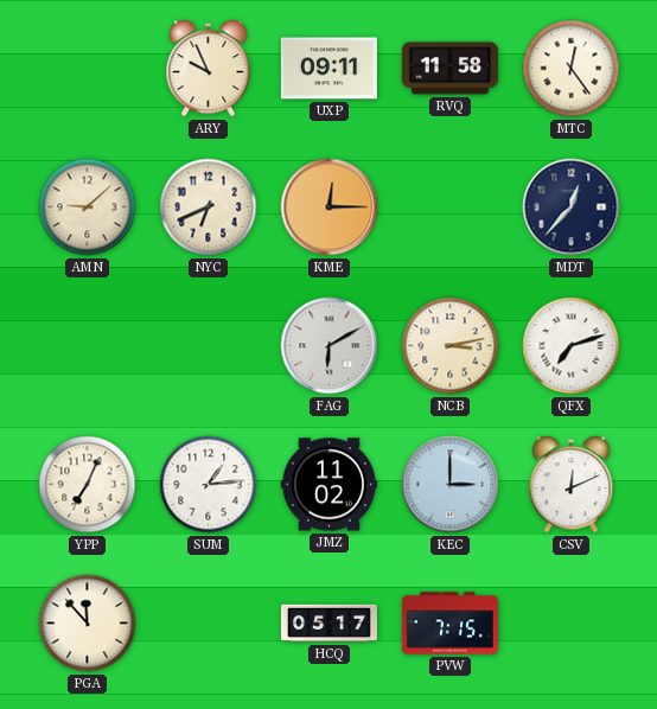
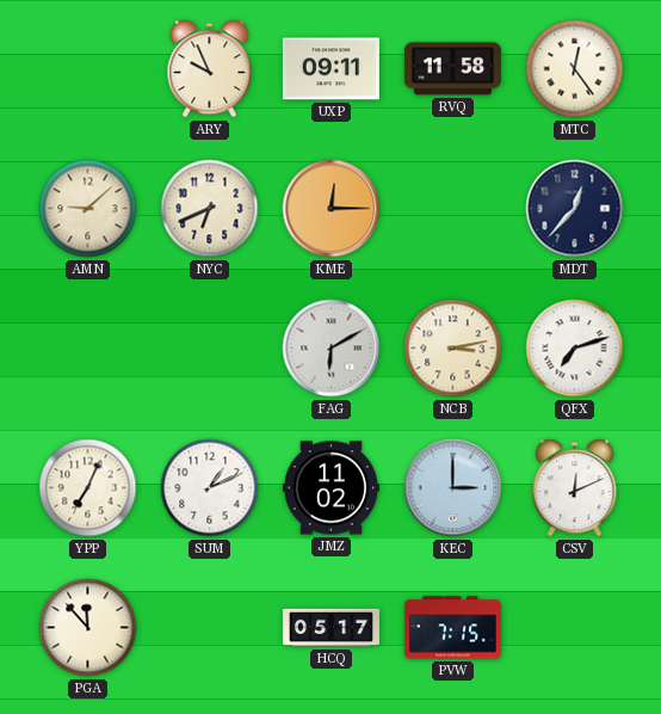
SUM: 1:14 -> 1:11 (210, 488)
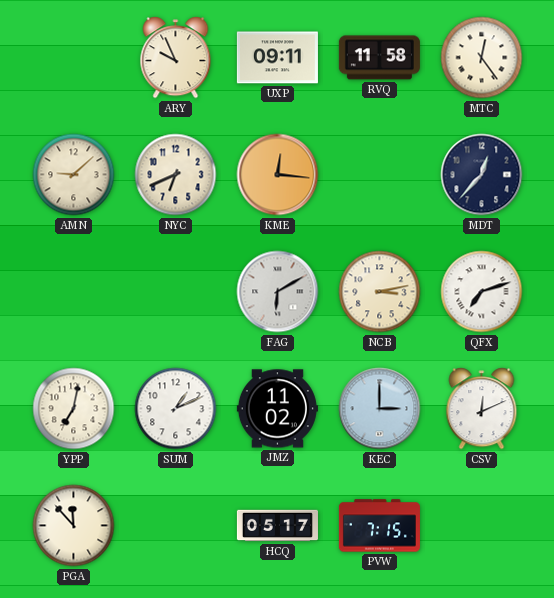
KME: 12:15 -> 12:16 (278, 175)
YPP: 7:04 -> 7:02 (74, 409)
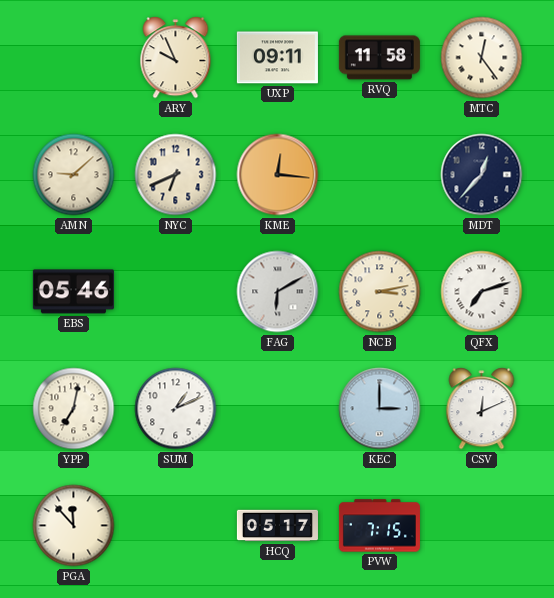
EBS: none -> 05:46 (73, 292)
JMZ: 11:02 -> none (277, 409)
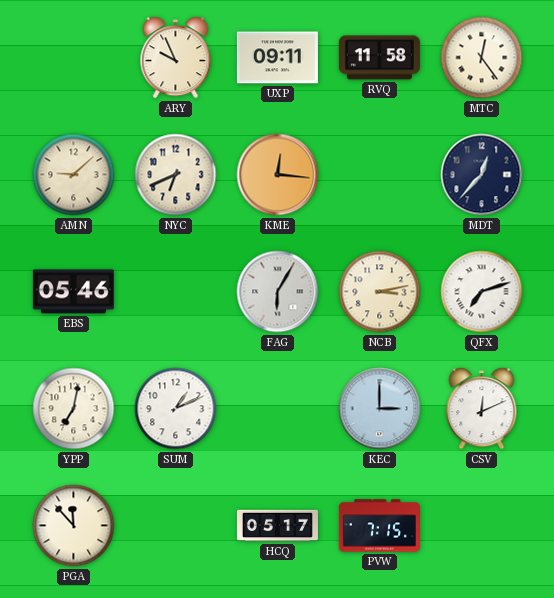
FAG: 6:10 -> 6:05 (278, 292)
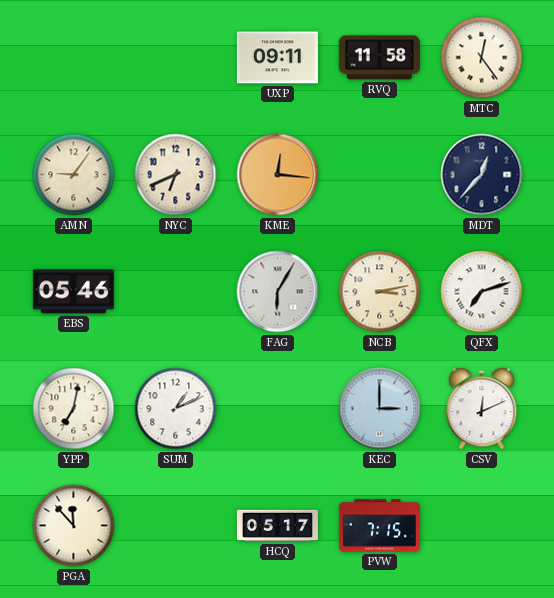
ARY: 9:56 -> none (176, 58)
AMN: 9:08 -> 9:06 (74, 175)
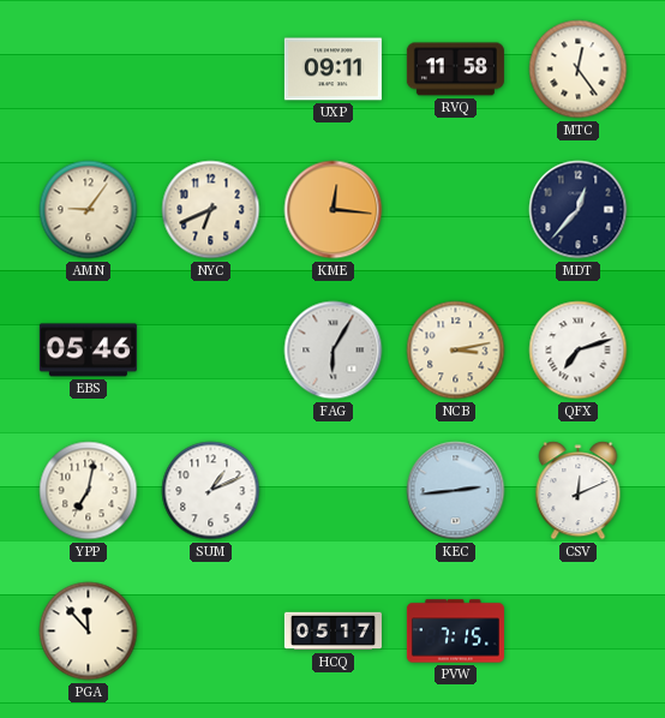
KEC: 3:00 -> 2:44 (456, 491)
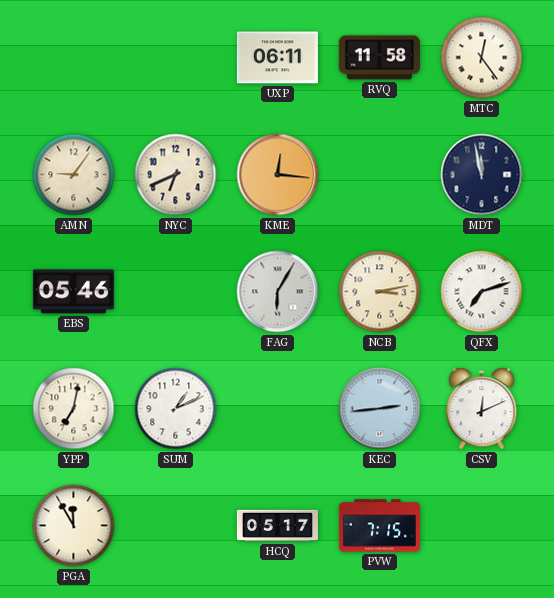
UXP: 09:11 -> 06:11 (277, 58)
MDT: 12:37 -> 11:58 (482, 175)
PGA: 11:53 -> 11:55 (74, 526)
